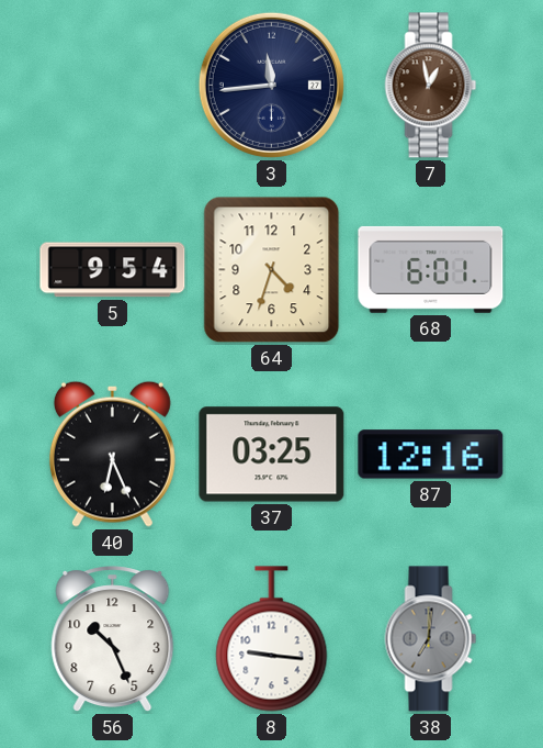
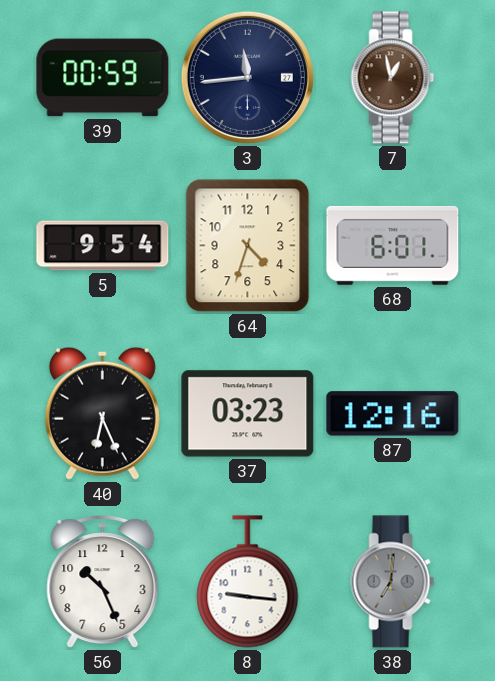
39: none -> 00:59 (103, 78)
37: 03:25 -> 03:23 (248, 414)
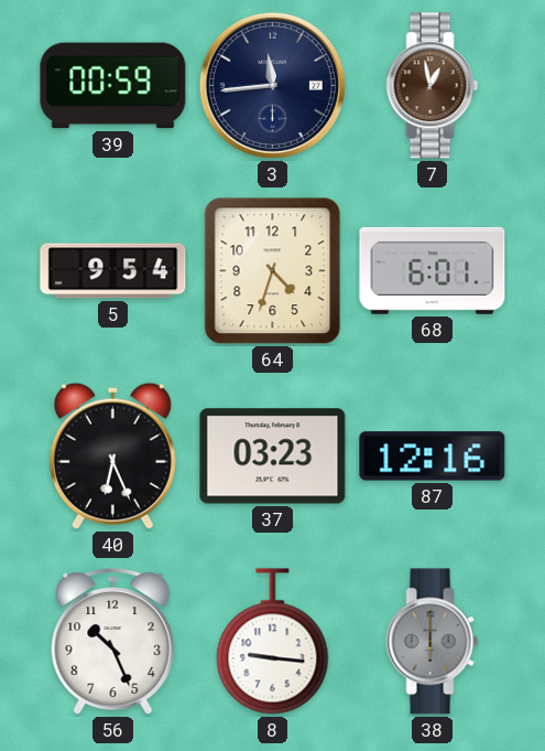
38: 7:01 -> 6:00 (433, 642)
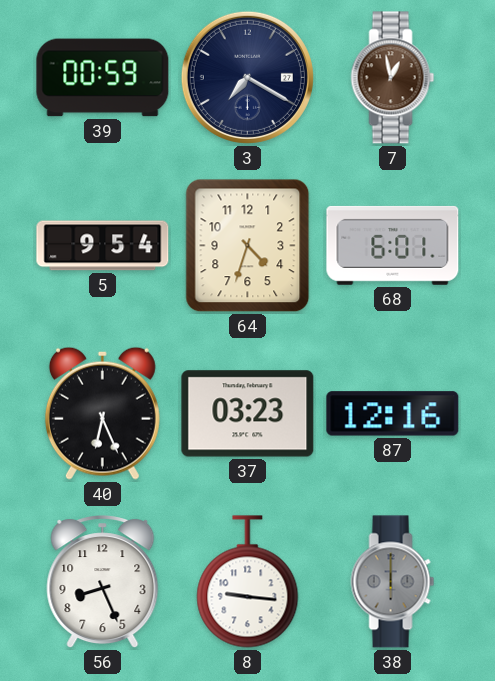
3: 11:44 -> 7:20 (247, 77)
56: 10:26 -> 8:26 (103, 582)
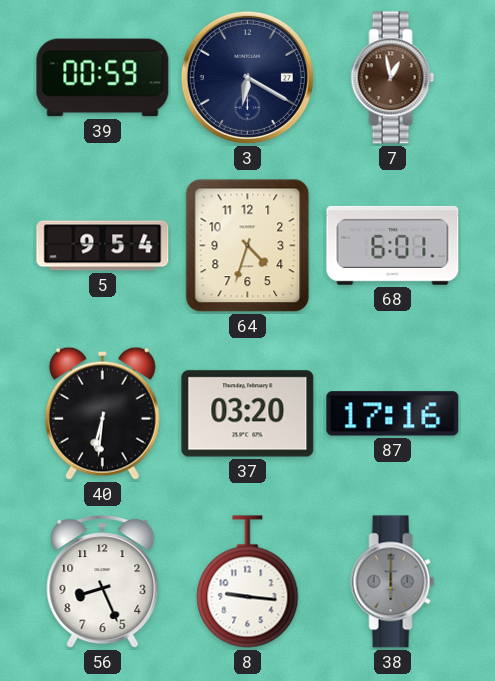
3: 7:20 -> 6:20 (247, 77)
40: 6:26 -> 6:31 (102, 413)
37: 03:23 -> 03:20 (248, 414)
87: 12:16 -> 17:16 (393, 414)
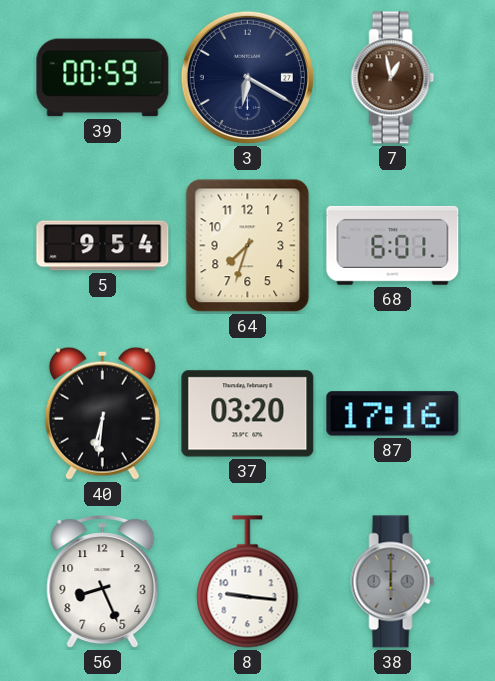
64: 4:33 -> 7:33 (248, 246)
